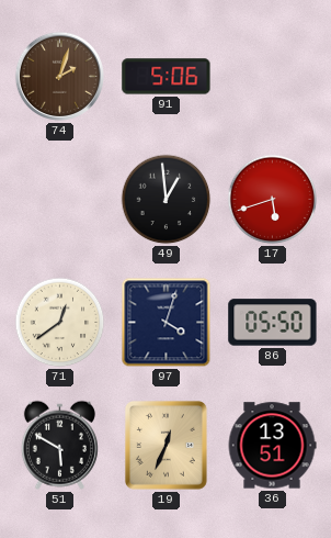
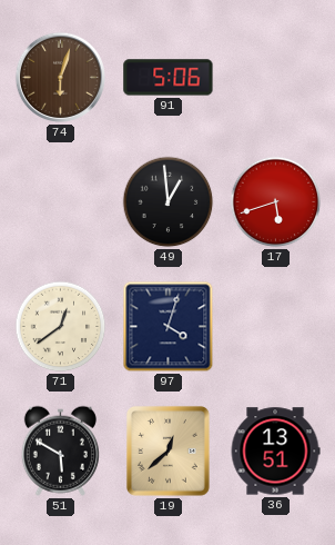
74: 2:03 -> 6:03 (60, 77)
86: 05:50 -> none (273, 323)
19: 12:34 -> 12:38 (167, 452)
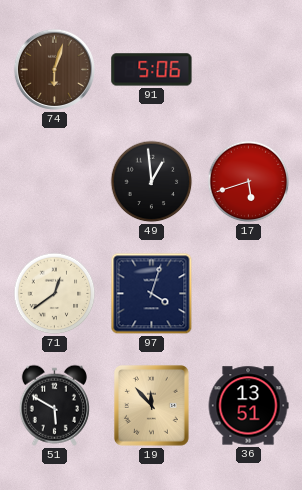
19: 12:38 -> 11:53 (151, 406)
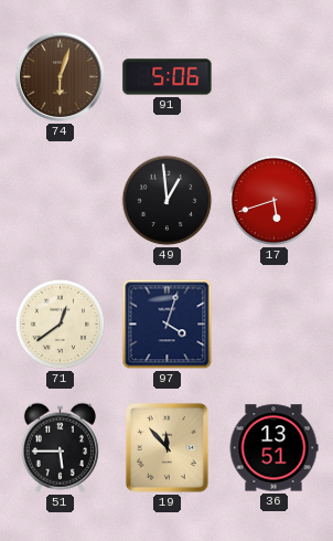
51: 5:50 -> 5:45 (60, 447)
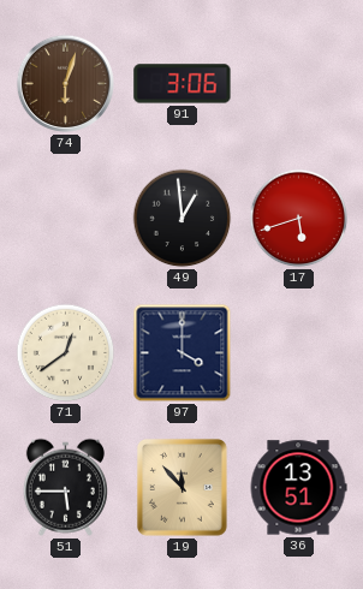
91: 5:06 -> 3:06 (183, 84)
97: 4:03 -> 4:00 (183, 353)
